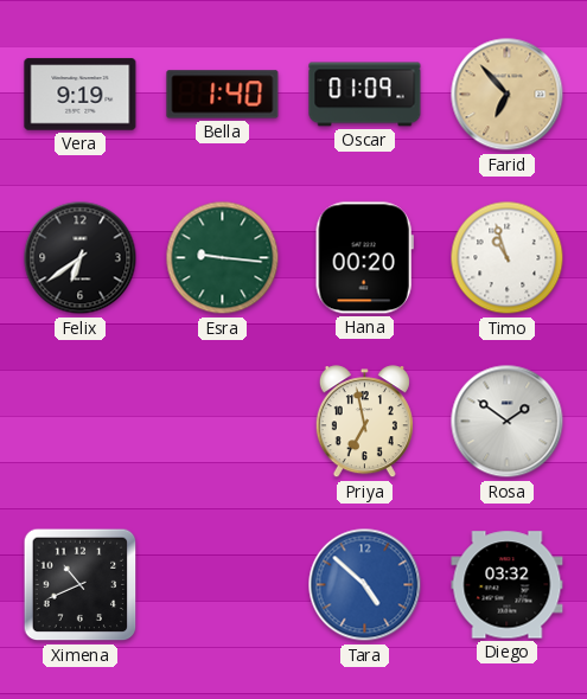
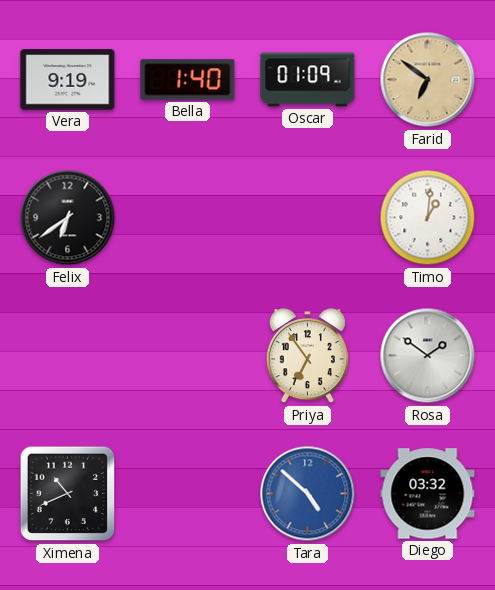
Farid: 6:53 -> 6:51 (428, 80)
Esra: 9:16 -> none (223, 258)
Hana: 00:20 -> none (364, 258)
Timo: 10:57 -> 1:01 (428, 218)
Priya: 6:58 -> 6:54 (307, 356)
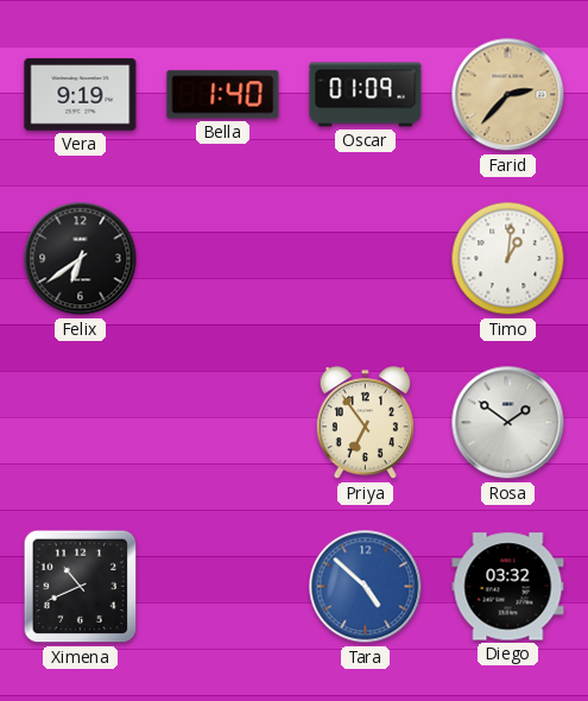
Farid: 6:51 -> 2:37 (508, 95)
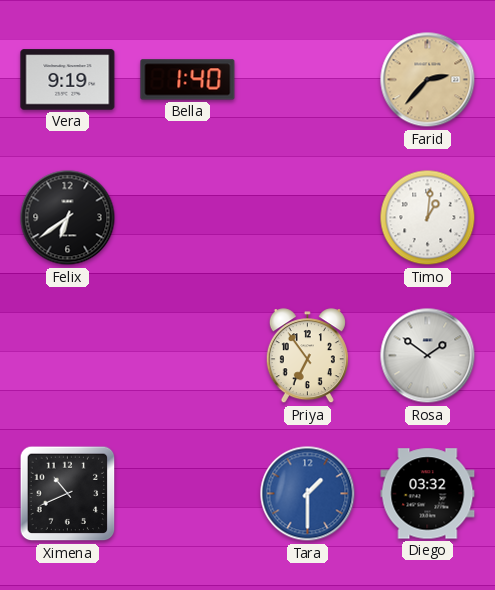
Oscar: 01:09 -> none (366, 95)
Tara: 4:52 -> 1:30 (308, 494)
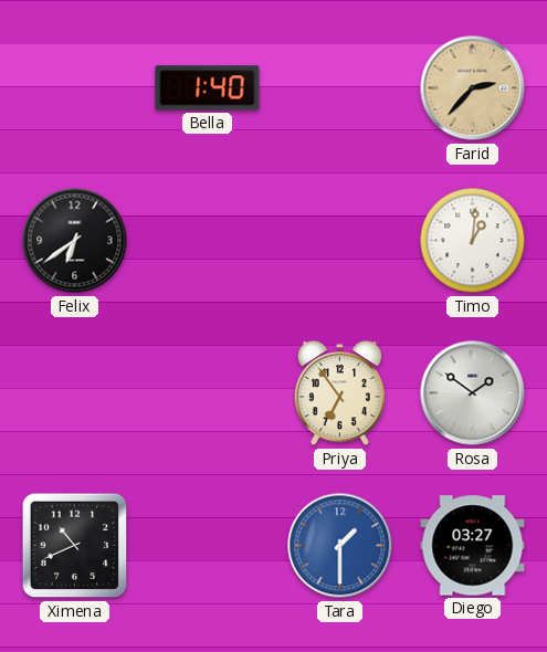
Vera: 9:19 -> none (68, 80)
Diego: 03:32 -> 03:27 (473, 546)
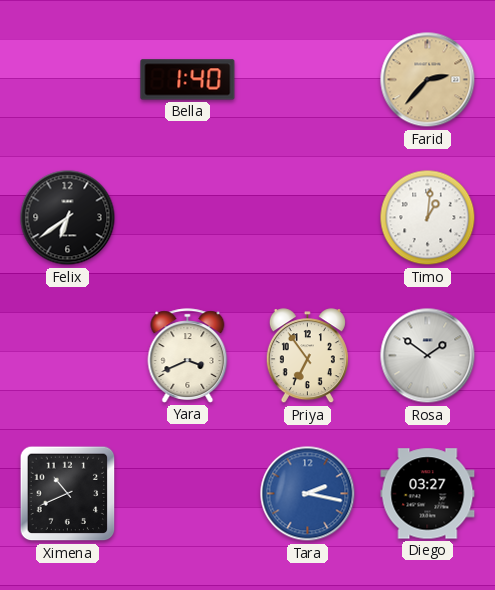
Yara: none -> 3:41 (188, 356)
Tara: 1:30 -> 2:17 (308, 494)
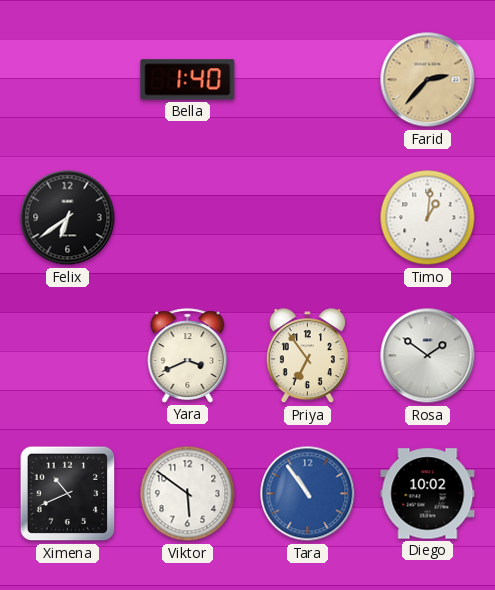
Viktor: none -> 5:51 (188, 494)
Tara: 2:17 -> 10:54 (308, 494)
Diego: 03:27 -> 10:02 (428, 494)
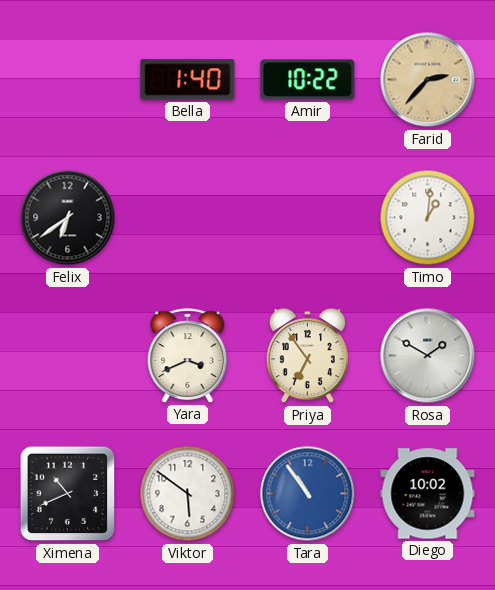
Amir: none -> 10:22 (308, 80)
Rosa: 1:51 -> 1:50 (428, 356)
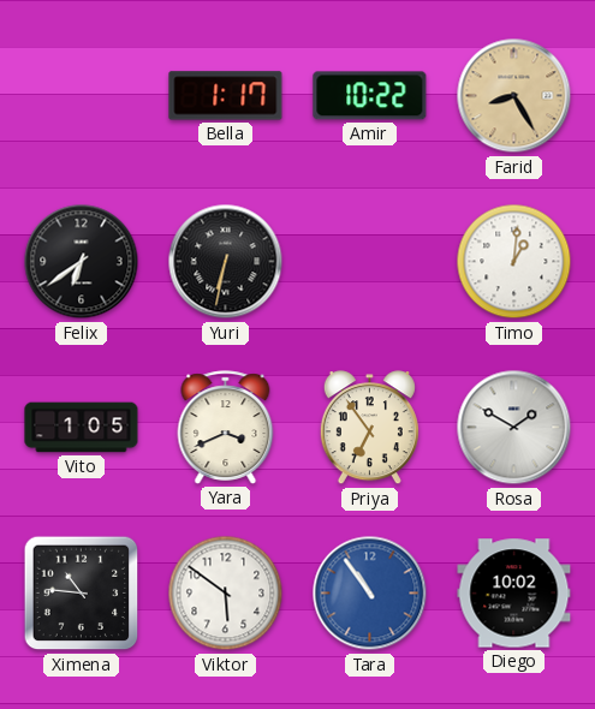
Bella: 1:40 -> 1:17 (226, 96)
Farid: 2:37 -> 8:25 (514, 96)
Yuri: none -> 6:32 (226, 262)
Vito: none -> 1:05 (82, 428)
Ximena: 10:41 -> 10:46 (82, 594)
